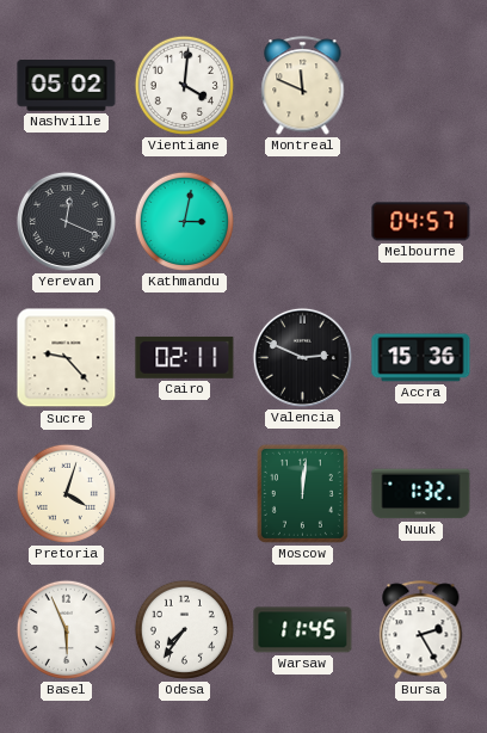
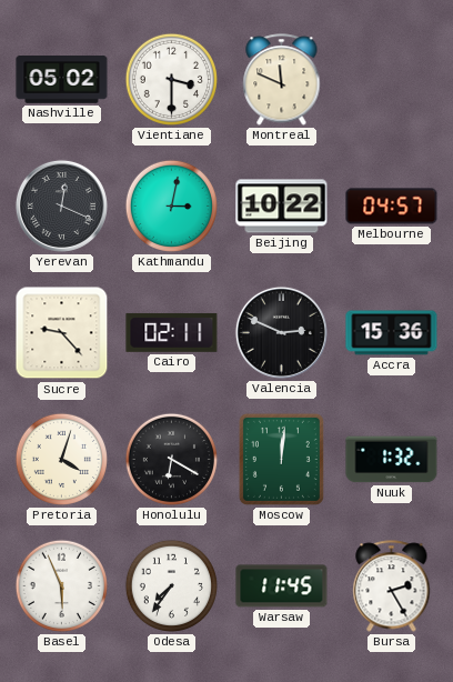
Vientiane: 4:01 -> 3:30 (171, 79)
Beijing: none -> 10:22 (282, 207)
Honolulu: none -> 6:20 (171, 459)
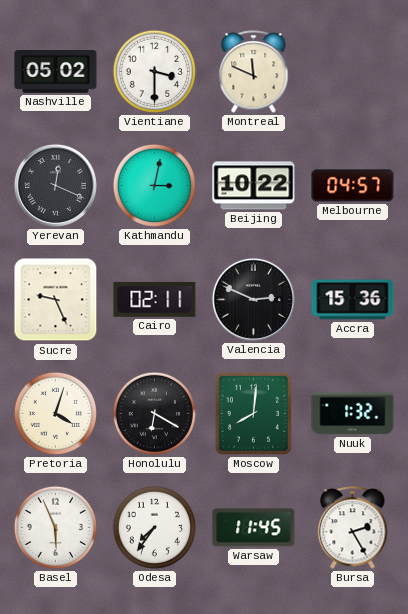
Sucre: 9:23 -> 9:26 (56, 300)
Moscow: 12:01 -> 8:01 (253, 413)
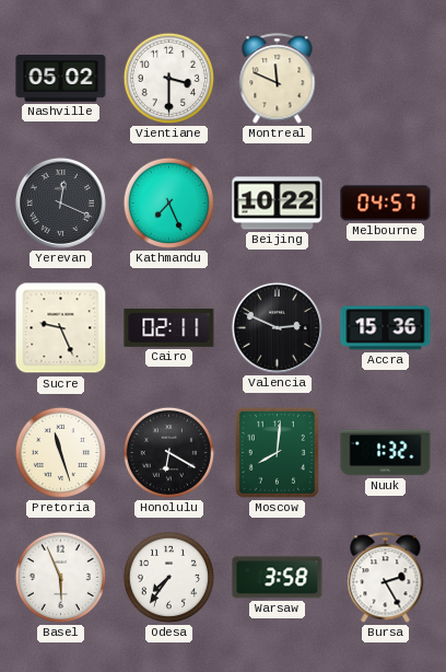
Kathmandu: 3:02 -> 7:26 (168, 202)
Pretoria: 4:03 -> 11:27 (60, 452)
Warsaw: 11:45 -> 3:58 (278, 578)
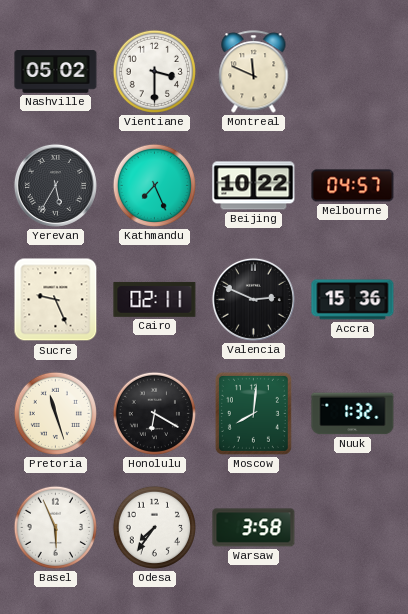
Yerevan: 12:19 -> 5:35 (55, 185)
Bursa: 2:25 -> none (386, 578)
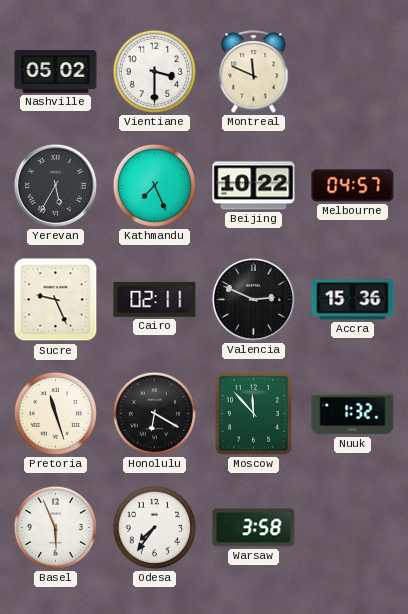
Moscow: 8:01 -> 11:53 (253, 413)
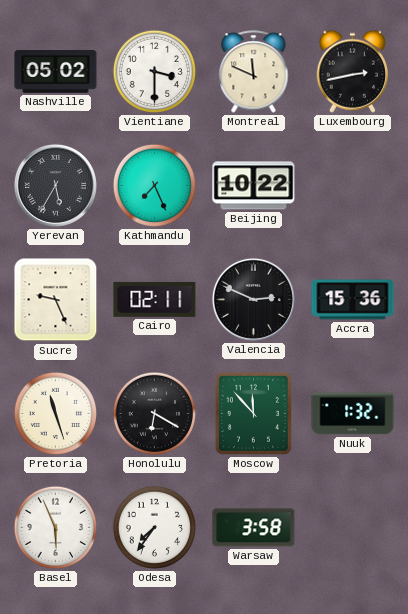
Luxembourg: none -> 2:43 (353, 71)
Melbourne: 04:57 -> none (353, 186)
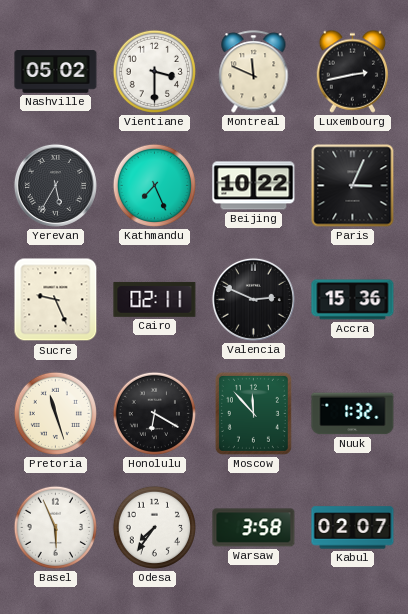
Paris: none -> 3:04 (353, 186)
Kabul: none -> 02:07 (353, 528)
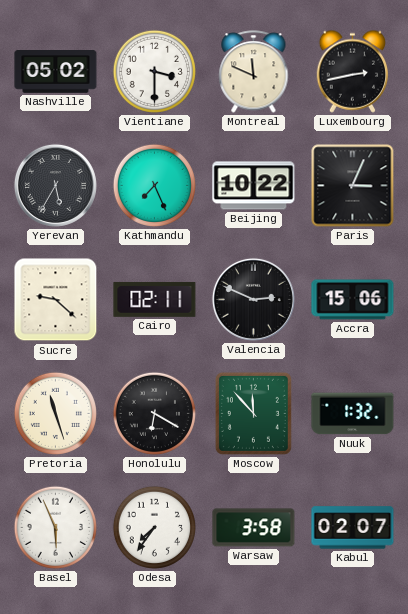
Sucre: 9:26 -> 9:22 (56, 300)
Accra: 15:36 -> 15:06 (353, 300)
